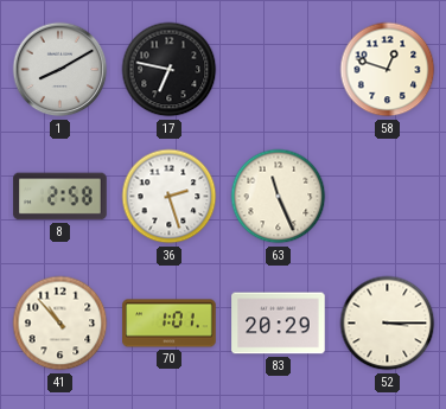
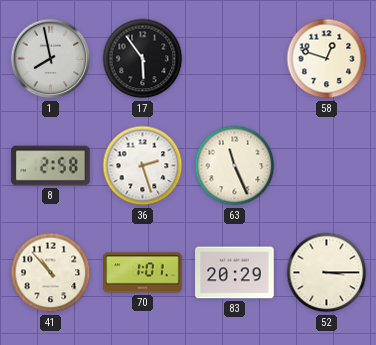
1: 8:10 -> 7:58 (51, 59)
17: 6:47 -> 5:54 (143, 59)
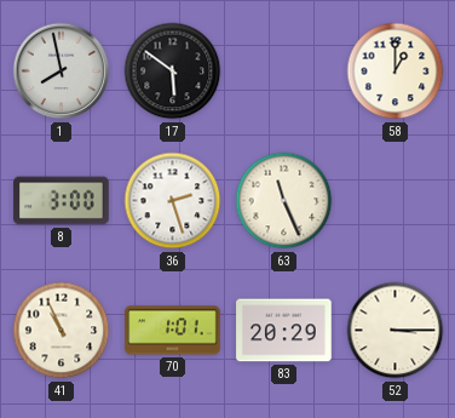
17: 5:54 -> 5:51 (173, 71)
58: 12:48 -> 1:00 (396, 71)
8: 2:58 -> 3:00 (62, 201)
41: 10:53 -> 10:56 (62, 331)
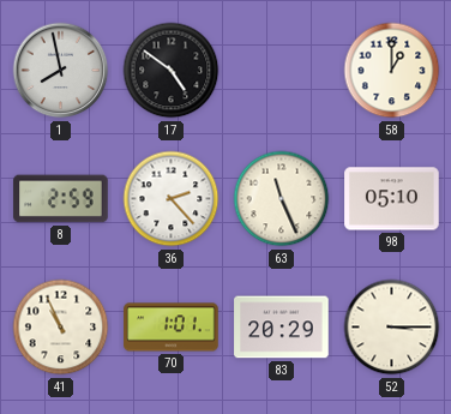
17: 5:51 -> 4:51 (172, 71)
8: 3:00 -> 2:59 (61, 199)
36: 2:27 -> 2:23 (172, 199)
98: none -> 05:10 (392, 199)
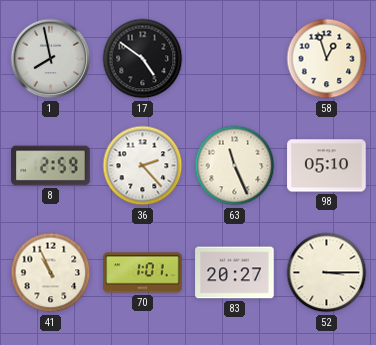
58: 1:00 -> 12:57 (327, 59)
83: 20:29 -> 20:27 (235, 273)
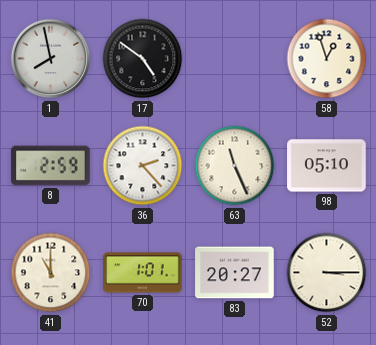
41: 10:56 -> 11:00 (51, 273)
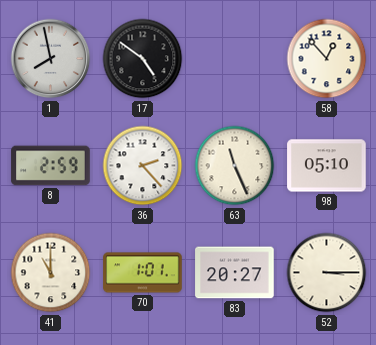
58: 12:57 -> 12:53 (327, 59)
